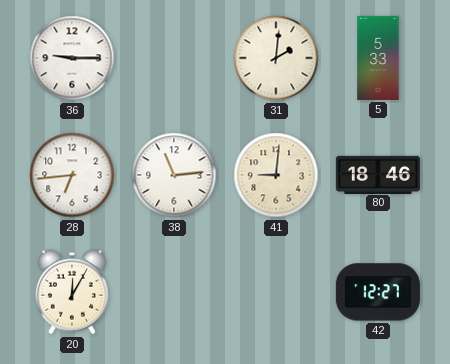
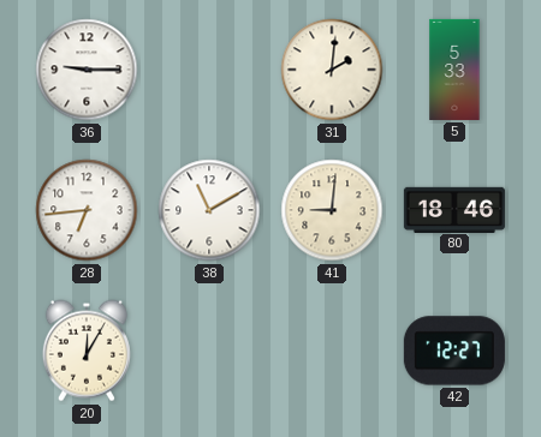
38: 11:14 -> 11:10 (209, 210)
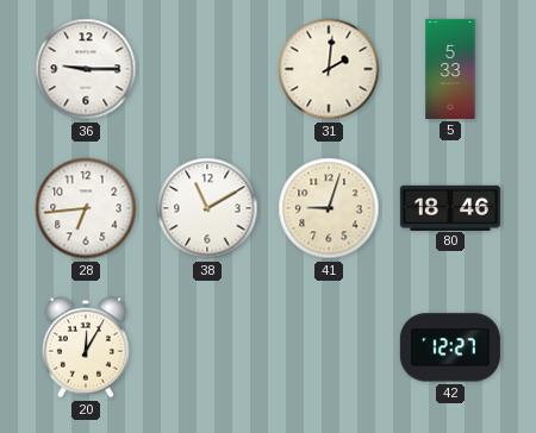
41: 9:01 -> 9:03 (329, 208)
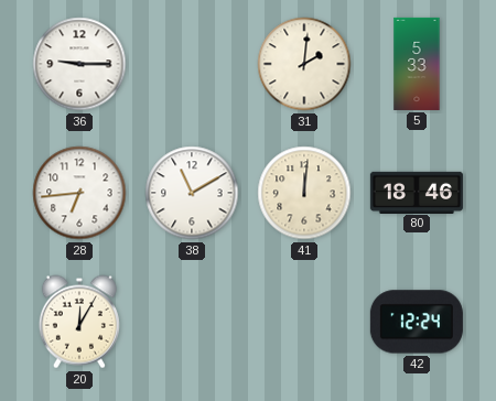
41: 9:03 -> 12:01 (304, 193)
42: 12:27 -> 12:24 (417, 322)
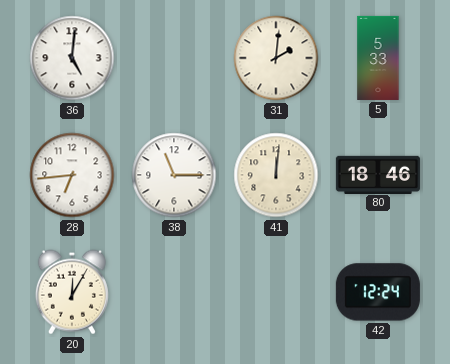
36: 9:15 -> 5:01 (72, 58)
38: 11:10 -> 11:15 (174, 175)
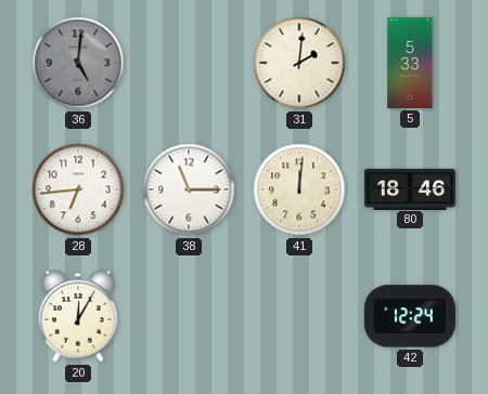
36 dial: white -> grey (78, 63)
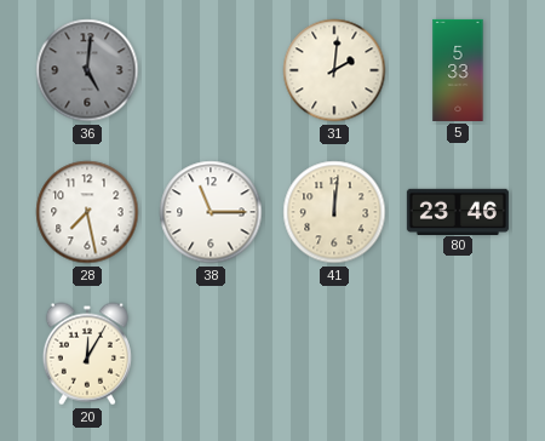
28: 6:44 -> 7:28 (87, 212)
80: 18:46 -> 23:46 (458, 211)
42: 12:24 -> none (410, 316)
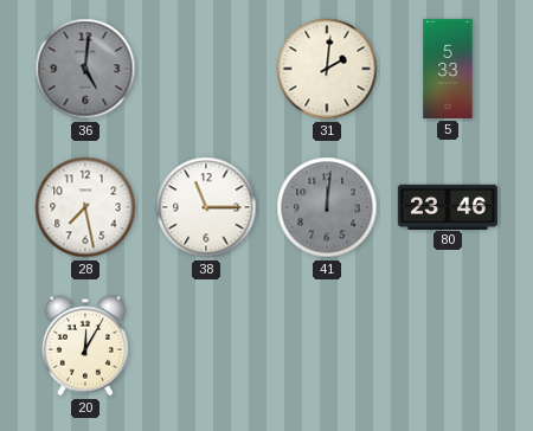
41 dial: cream -> grey (327, 207)
